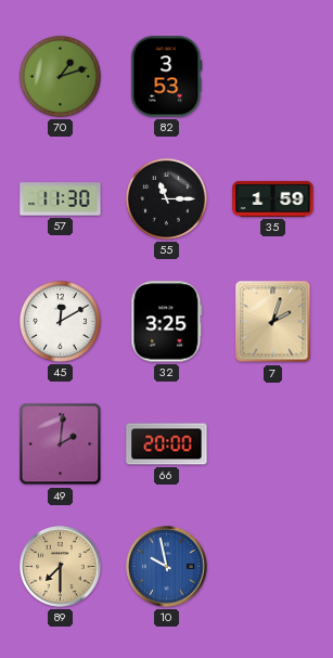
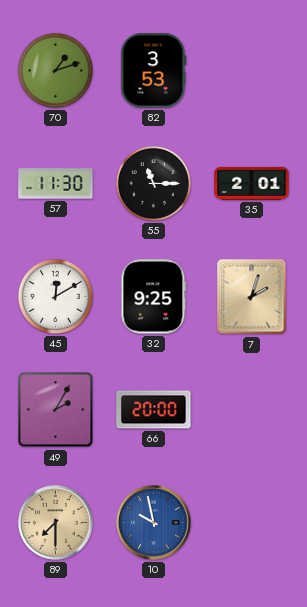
35: 1:59 -> 2:01 (252, 183)
32: 3:25 -> 9:25 (154, 297)
49: 2:01 -> 2:05 (56, 410)
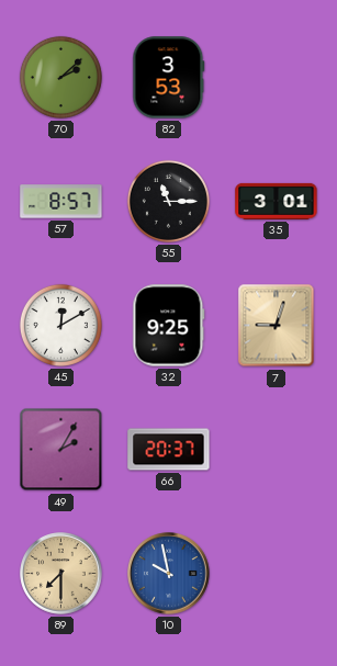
70: 1:12 -> 2:08 (60, 77)
57: 11:30 -> 8:57 (61, 202)
35: 2:01 -> 3:01 (277, 201)
7: 2:03 -> 9:03 (277, 326)
66: 20:00 -> 20:37 (169, 450)
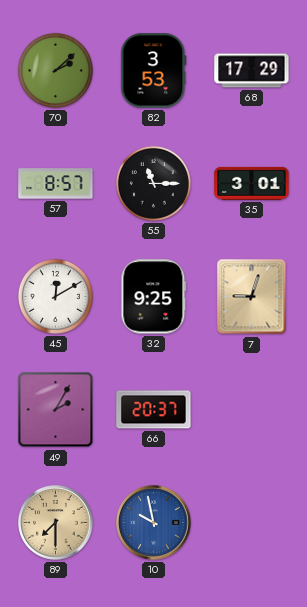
68: none -> 17:29 (252, 71)
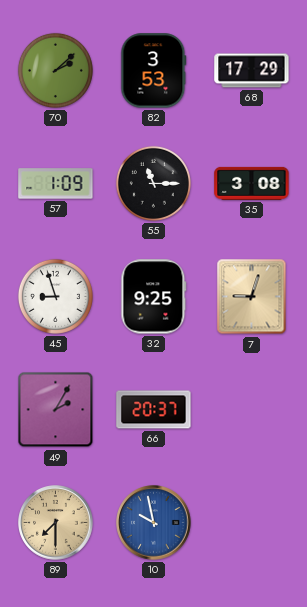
57: 8:57 -> 1:09 (56, 184)
35: 3:01 -> 3:08 (252, 183)
45: 12:10 -> 8:57 (55, 296)
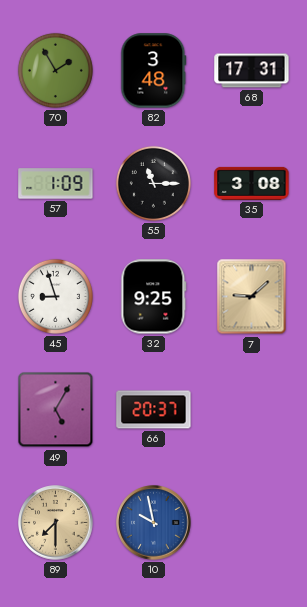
70: 2:08 -> 1:55 (55, 70)
82: 3:53 -> 3:48 (154, 71)
68: 17:29 -> 17:31 (252, 71)
7: 9:03 -> 9:08 (252, 297)
49: 2:05 -> 5:05 (56, 410)
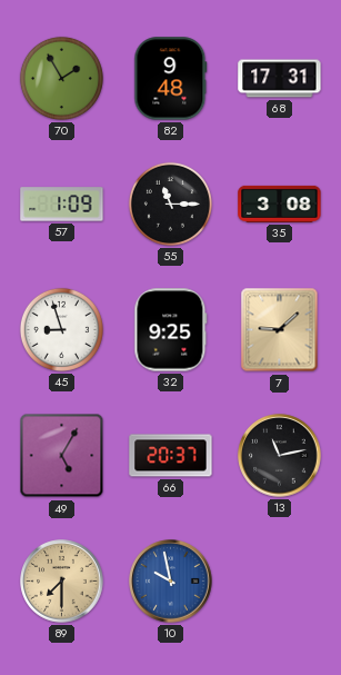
82: 3:48 -> 9:48 (171, 79)
13: none -> 11:13 (280, 456)
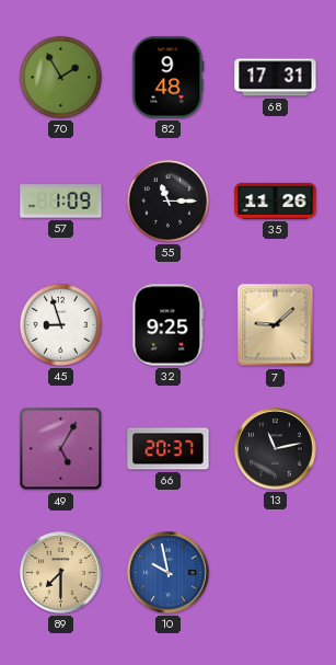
35: 3:08 -> 11:26 (276, 200)
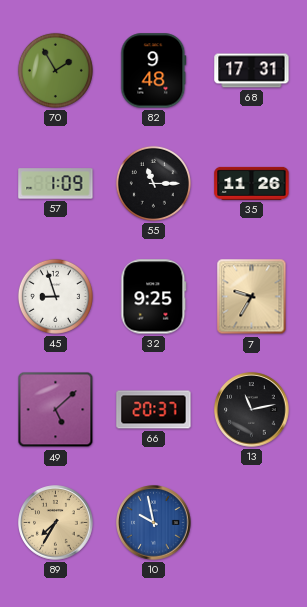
7: 9:08 -> 9:35 (252, 297)
49: 5:05 -> 5:08 (56, 410)
89: 7:30 -> 7:35 (56, 523)
